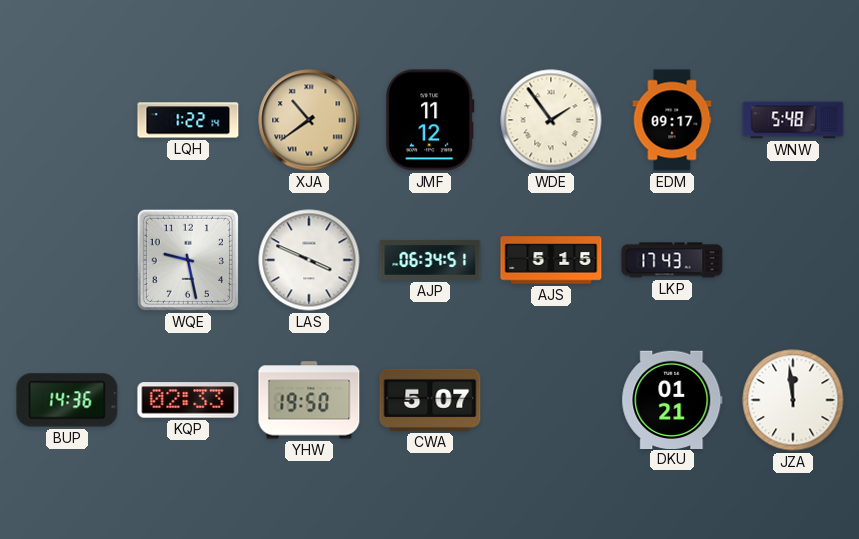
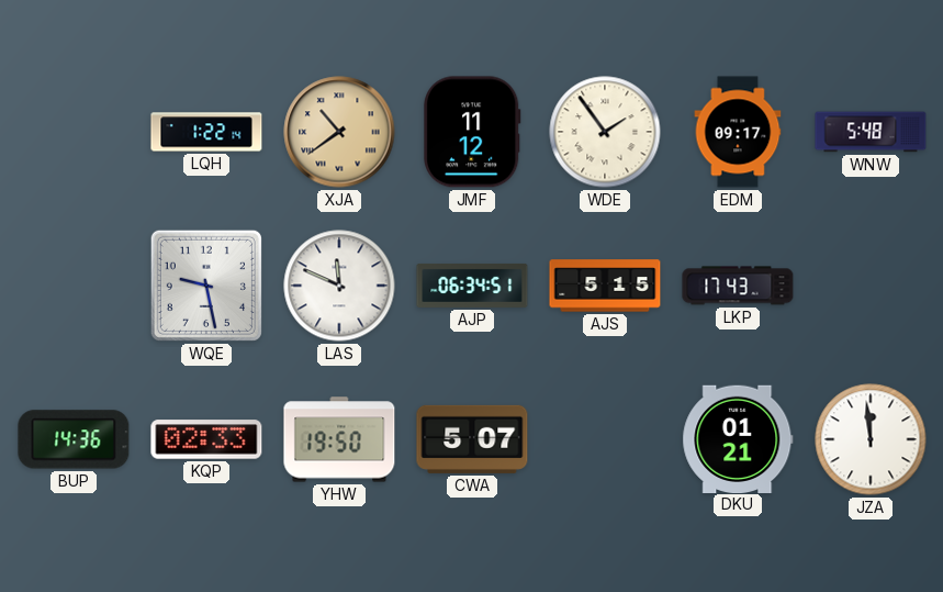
LAS: 3:49 -> 11:49 (339, 286)
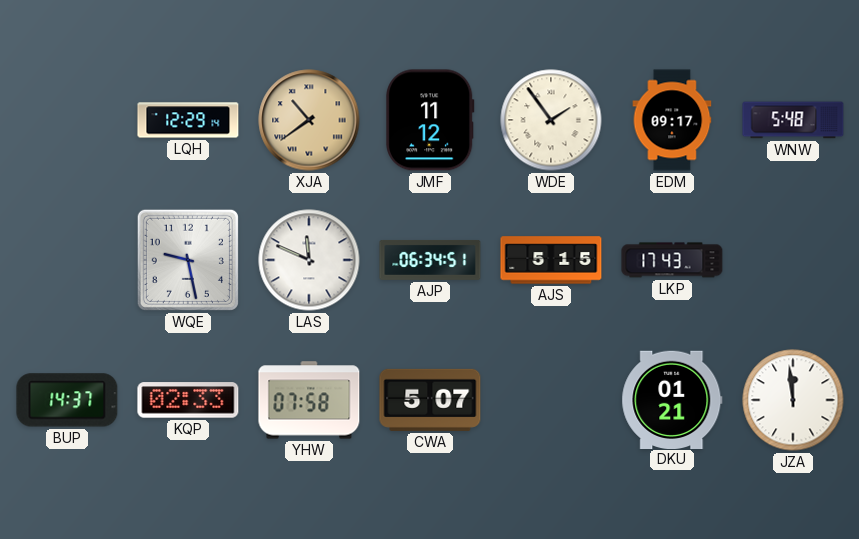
LQH: 1:22 -> 12:29 (188, 120)
BUP: 14:36 -> 14:37 (67, 400)
YHW: 19:50 -> 07:58 (309, 400)
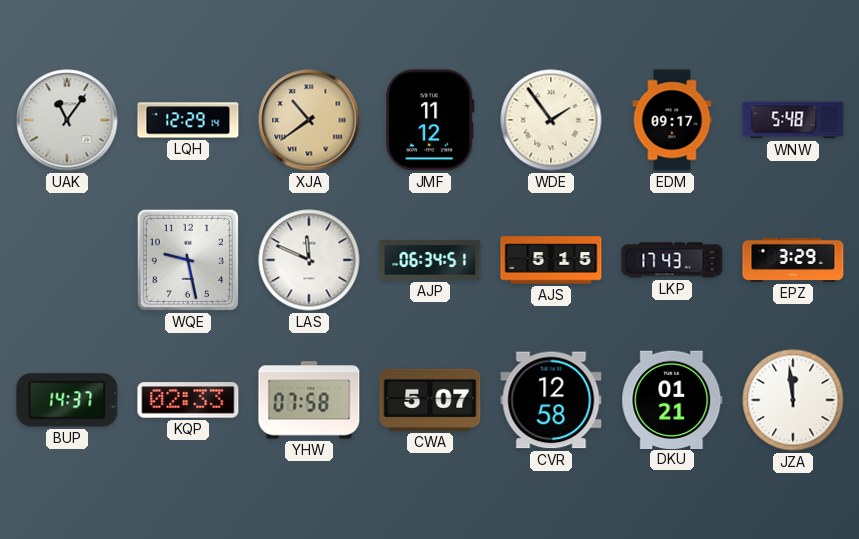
UAK: none -> 11:06 (67, 120)
EPZ: none -> 3:29 (793, 260)
CVR: none -> 12:58 (551, 400)
